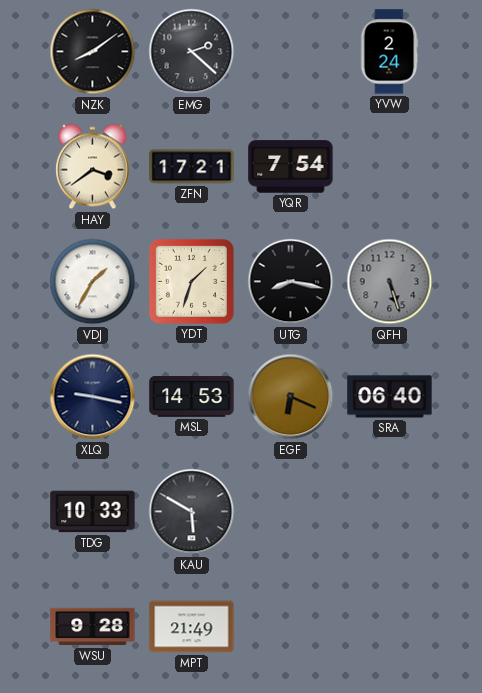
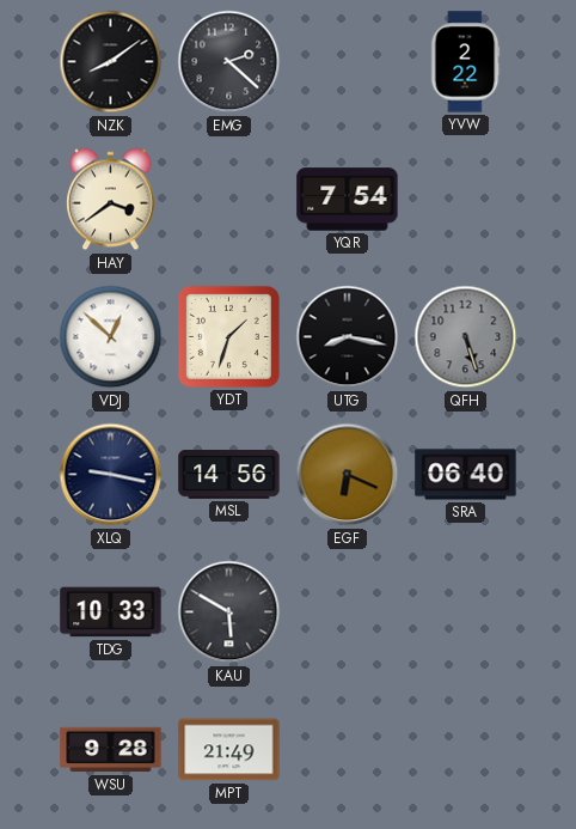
YVW: 2:24 -> 2:22 (465, 62)
ZFN: 17:21 -> none (192, 167)
VDJ: 1:35 -> 12:52 (111, 337)
MSL: 14:53 -> 14:56 (229, 475)
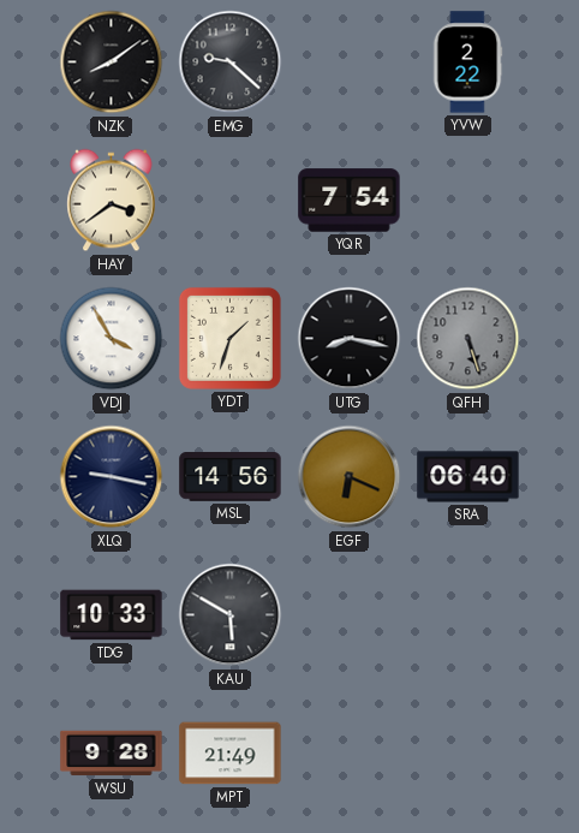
EMG: 2:22 -> 9:22 (231, 63)
VDJ: 12:52 -> 3:55 (112, 339)
